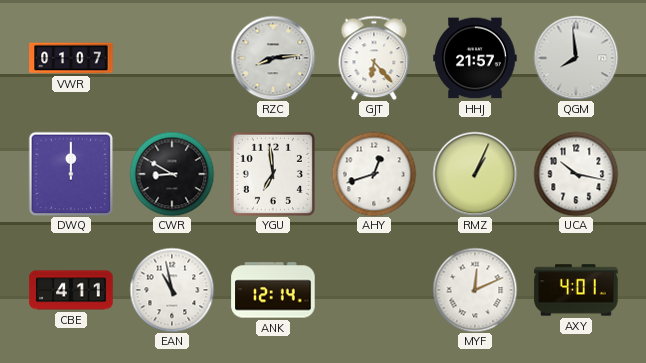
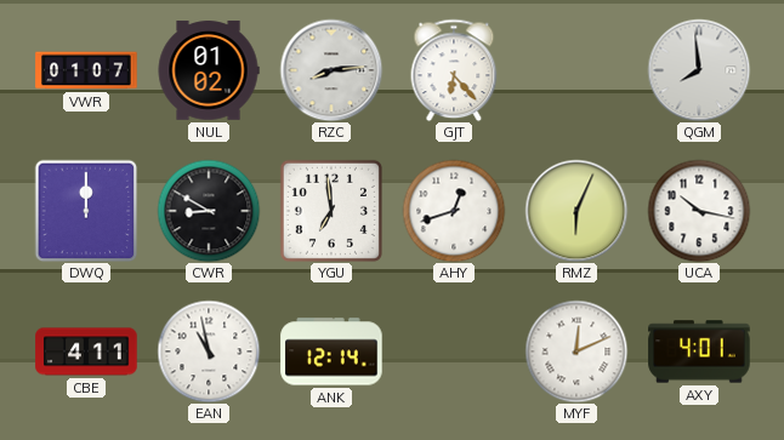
NUL: none -> 01:02 (209, 70)
HHJ: 21:57 -> none (475, 58)
RMZ: 1:04 -> 6:04 (576, 211)
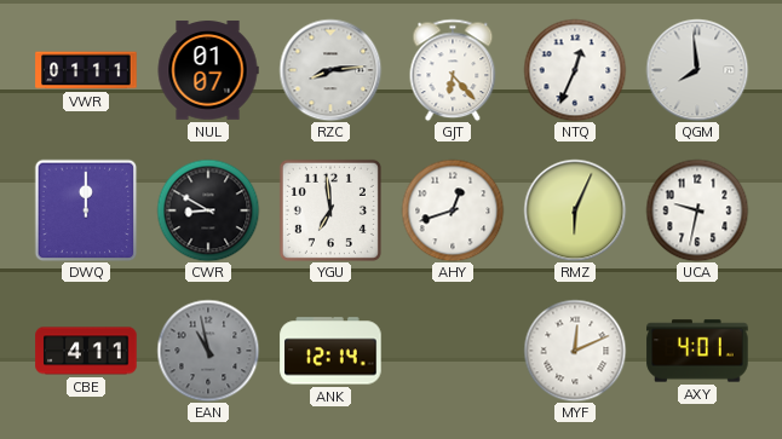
VWR: 01:07 -> 01:11 (86, 70)
NUL: 01:02 -> 01:07 (208, 70)
NTQ: none -> 12:34 (575, 70)
UCA: 10:17 -> 9:32 (697, 210)
EAN dial: white -> grey (208, 351)
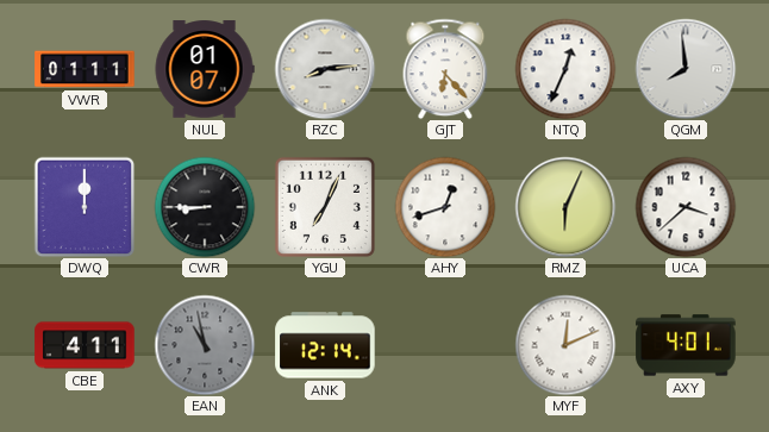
CWR: 8:50 -> 8:45 (205, 207)
YGU: 6:59 -> 7:04 (325, 207)
UCA: 9:32 -> 3:38 (686, 207)
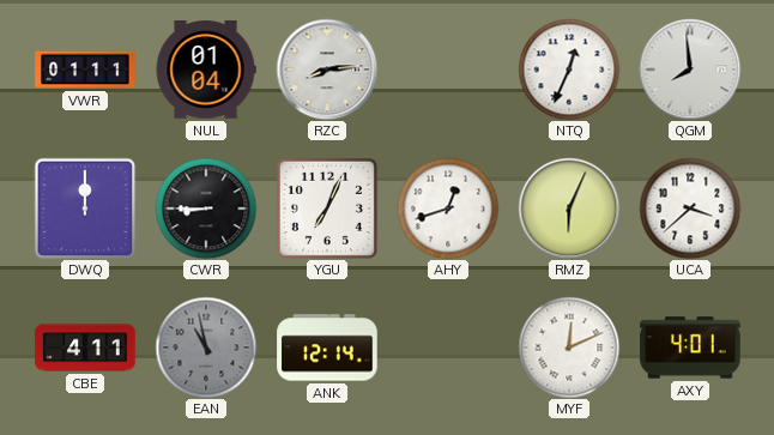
NUL: 01:07 -> 01:04 (206, 70)
GJT: 6:23 -> none (445, 69)
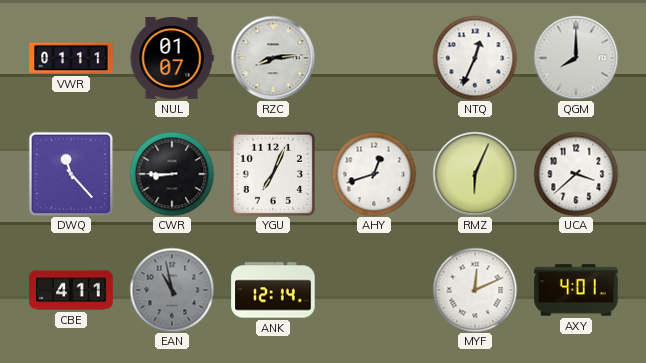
NUL: 01:04 -> 01:07 (172, 58)
QGM: 7:59 -> 8:00 (576, 58)
DWQ: 12:00 -> 11:23 (71, 174)
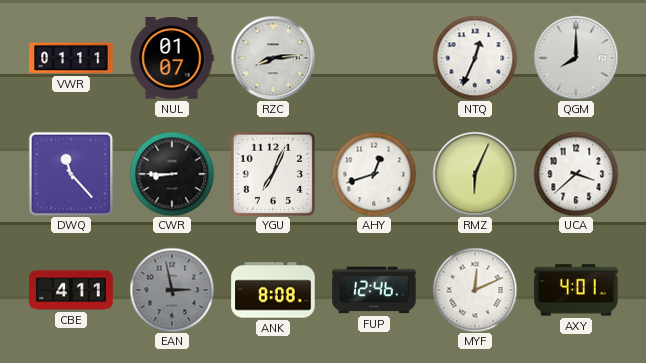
EAN: 10:58 -> 2:58 (172, 290)
ANK: 12:14 -> 8:08 (273, 290)
FUP: none -> 12:46 (374, 290)
